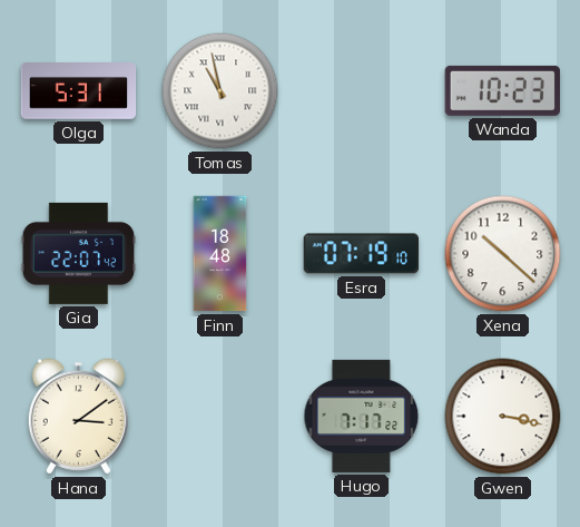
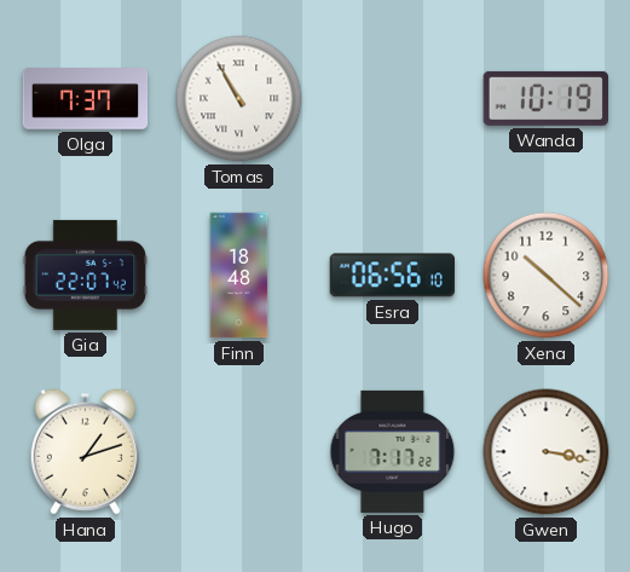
Olga: 5:31 -> 7:37 (86, 99)
Tomas: 10:58 -> 10:55 (239, 99)
Wanda: 10:23 -> 10:19 (545, 98)
Esra: 07:19 -> 06:56 (392, 276)
Hana: 3:09 -> 1:12 (85, 452)
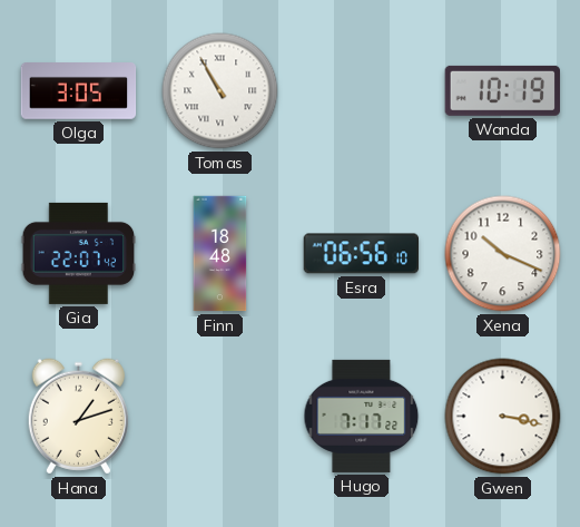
Olga: 7:37 -> 3:05 (79, 91)
Xena: 10:22 -> 10:19 (503, 254)
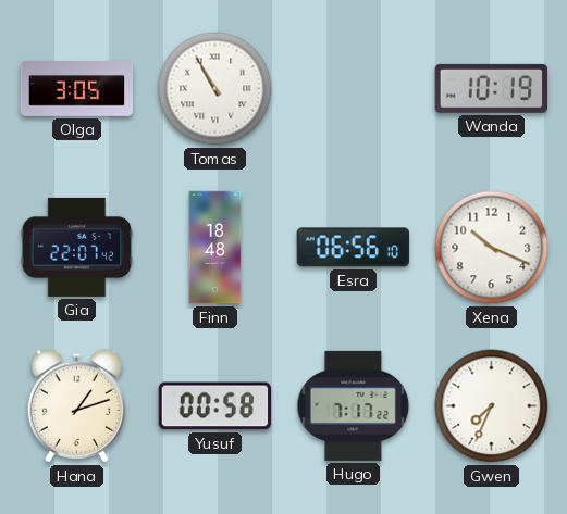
Yusuf: none -> 00:58 (215, 406)
Gwen: 3:17 -> 7:34 (492, 406)
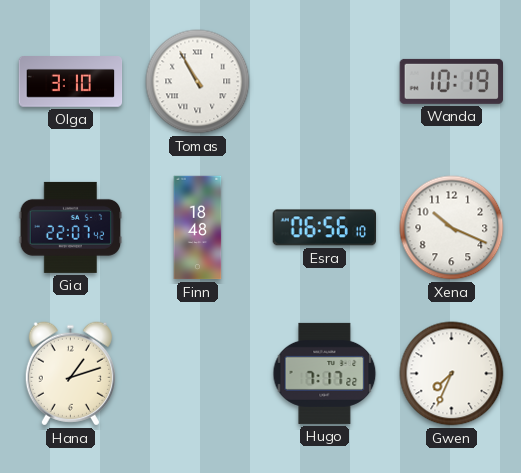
Olga: 3:05 -> 3:10 (71, 82)
Yusuf: 00:58 -> none (215, 406)
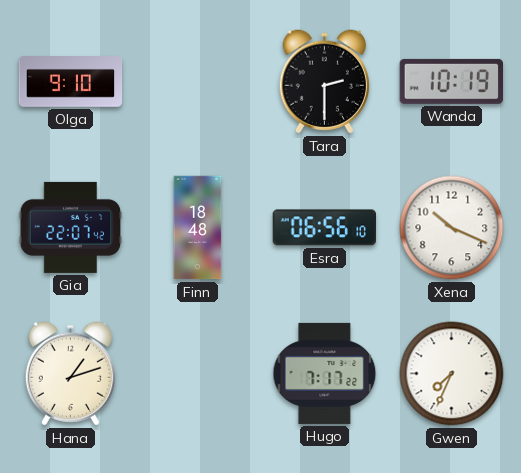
Olga: 3:10 -> 9:10 (71, 82)
Tomas: 10:55 -> none (198, 82)
Tara: none -> 2:30 (324, 82)
